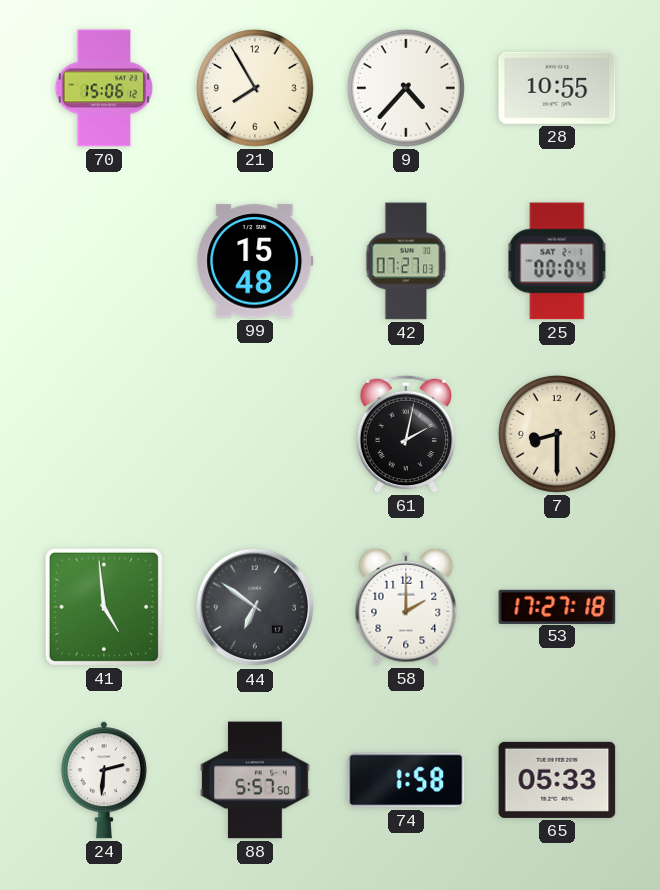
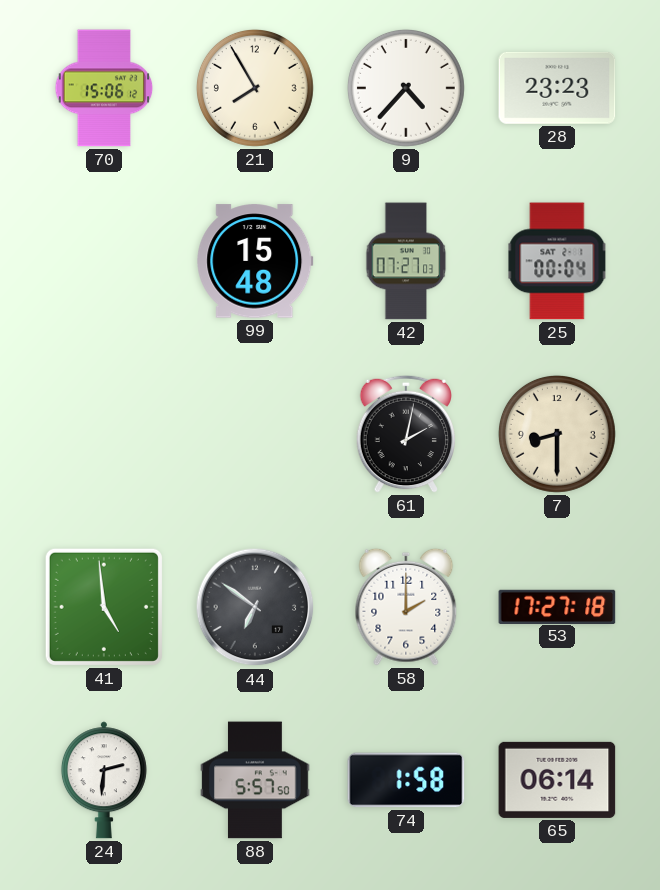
28: 10:55 -> 23:23 (557, 88)
65: 05:33 -> 06:14 (557, 780)
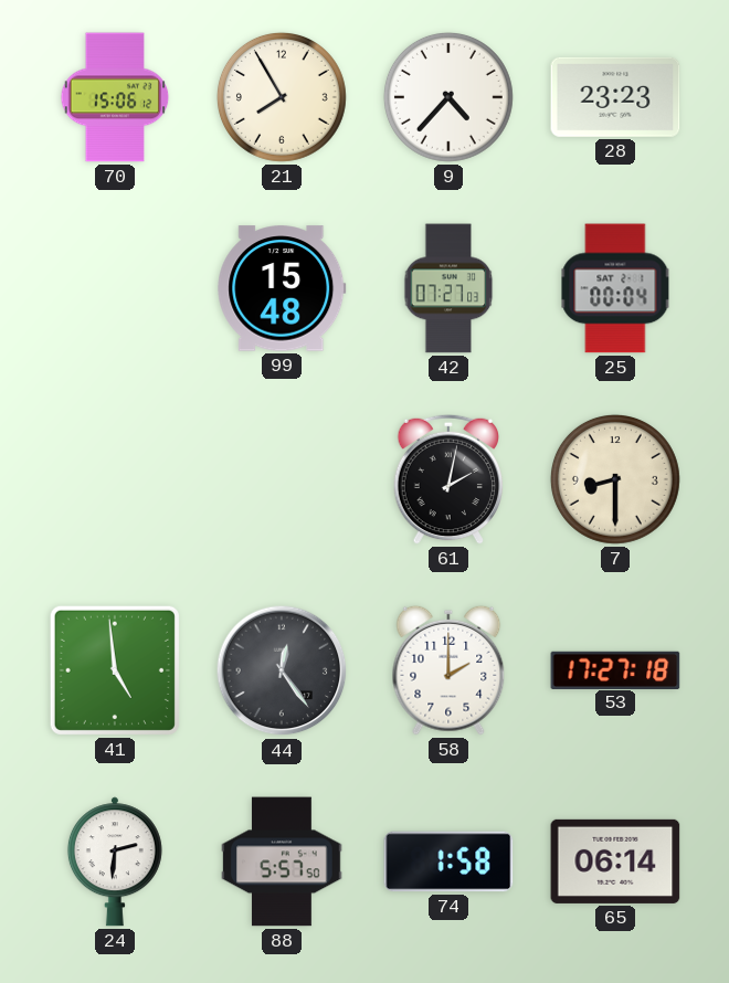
44: 6:51 -> 12:24 (282, 670)
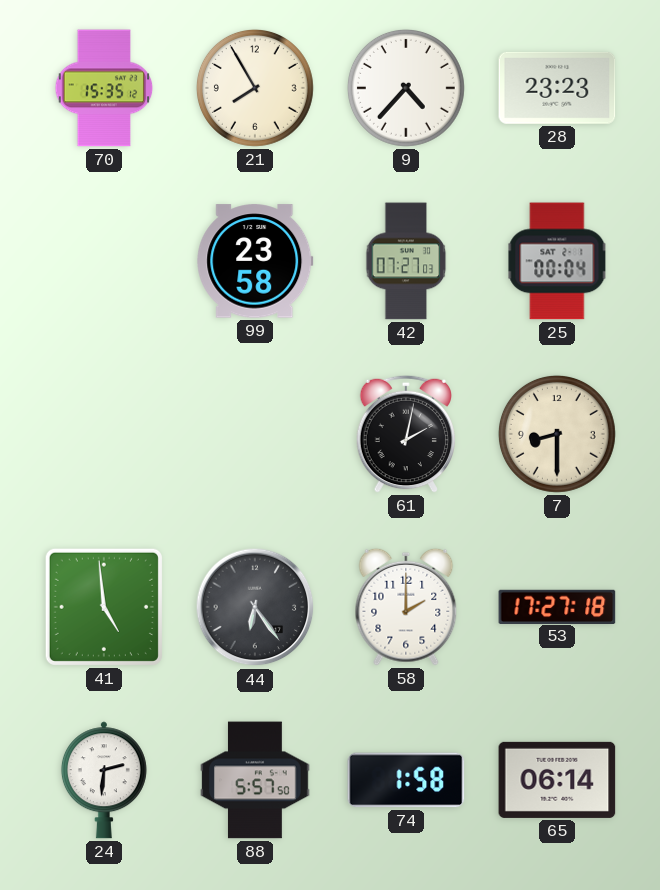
70: 15:06 -> 15:35 (104, 88)
99: 15:48 -> 23:58 (255, 261)
44: 12:24 -> 6:24 (255, 607)
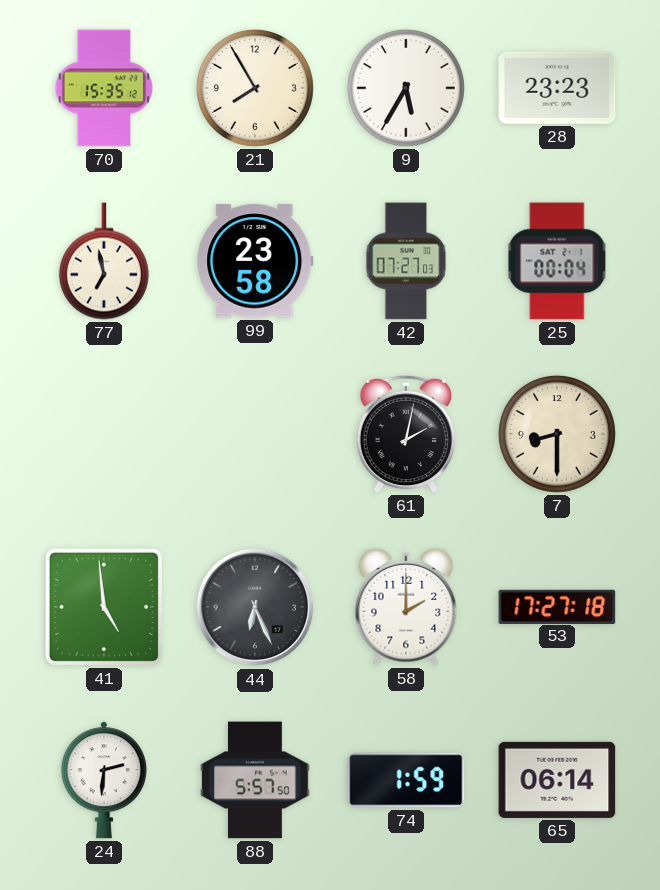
9: 4:37 -> 5:35 (406, 88)
77: none -> 6:58 (104, 261)
44: 6:24 -> 6:26 (255, 607)
74: 1:58 -> 1:59 (406, 780)
